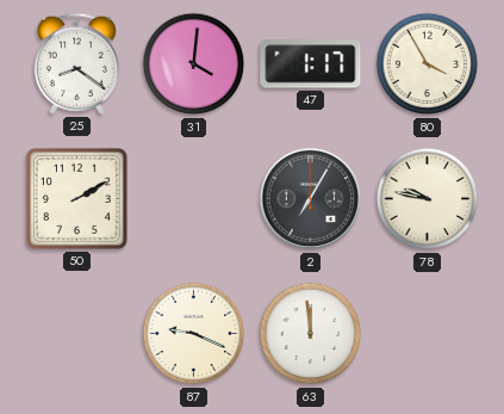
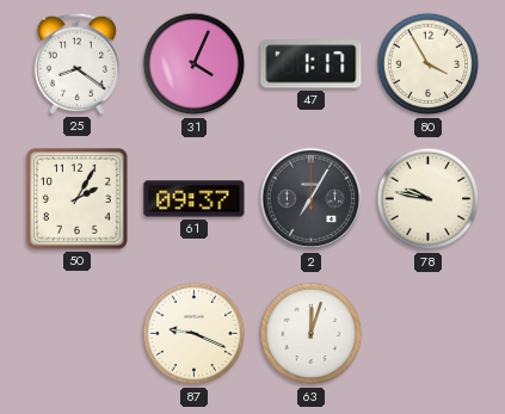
31: 4:01 -> 4:04 (195, 64)
50: 2:10 -> 2:05 (76, 198)
61: none -> 09:37 (195, 199)
63: 11:59 -> 12:03 (312, 334)
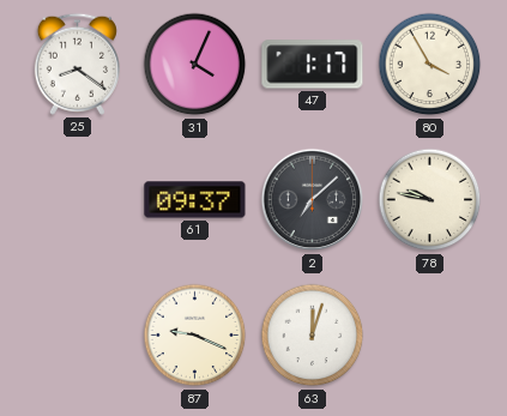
50: 2:05 -> none (76, 198)
2: 7:05 -> 7:08 (313, 200)
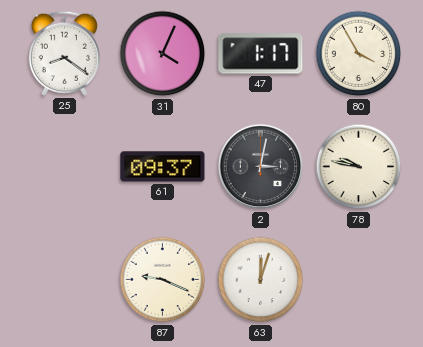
2: 7:08 -> 3:02 (261, 167)
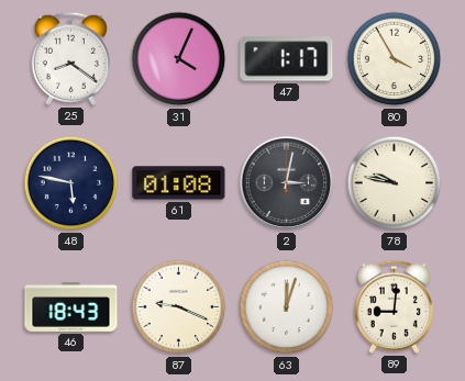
48: none -> 5:47 (71, 183)
61: 09:37 -> 01:08 (179, 183)
46: none -> 18:43 (71, 306)
89: none -> 9:01 (394, 306)
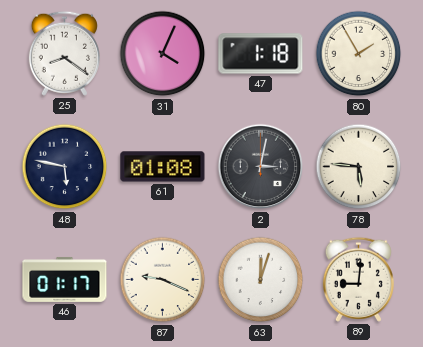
47: 1:17 -> 1:18 (261, 54)
80: 3:55 -> 1:55 (359, 54)
78: 9:47 -> 5:46 (359, 167)
46: 18:43 -> 01:17 (65, 279)
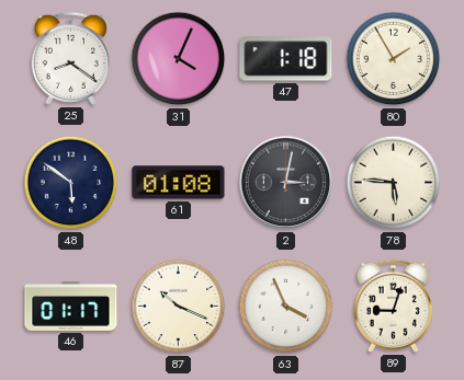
48: 5:47 -> 5:51 (71, 183)
87: 9:19 -> 10:19 (179, 307)
63: 12:03 -> 3:56 (286, 307)
89: 9:01 -> 9:03 (393, 306)
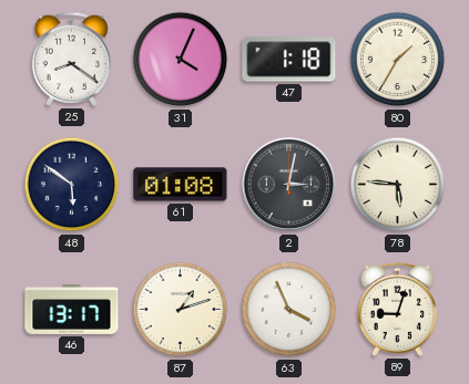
80: 1:55 -> 1:35 (398, 60)
46: 01:17 -> 13:17 (72, 309)
87: 10:19 -> 1:12 (181, 310)
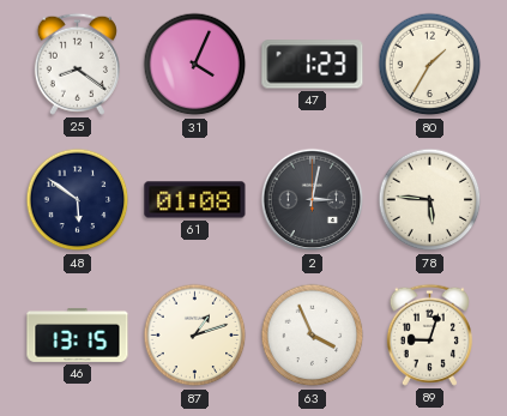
47: 1:18 -> 1:23 (313, 65)
46: 13:17 -> 13:15 (78, 334)
